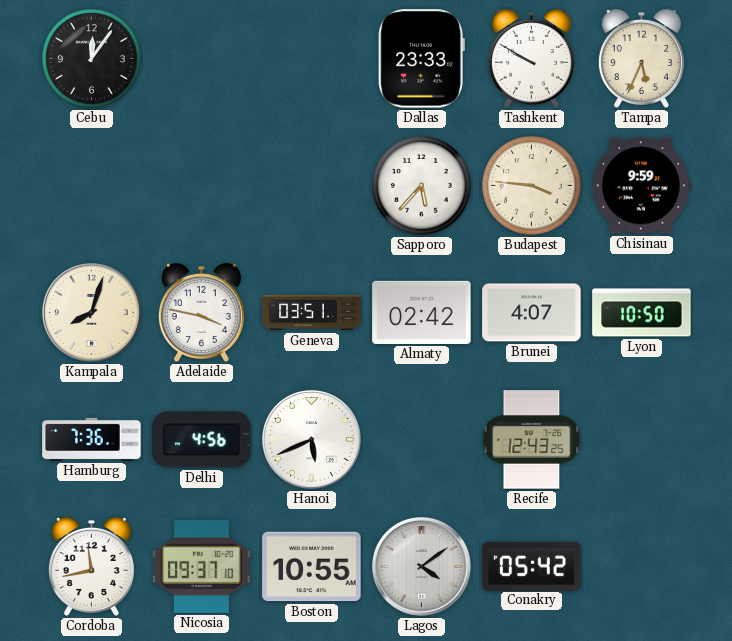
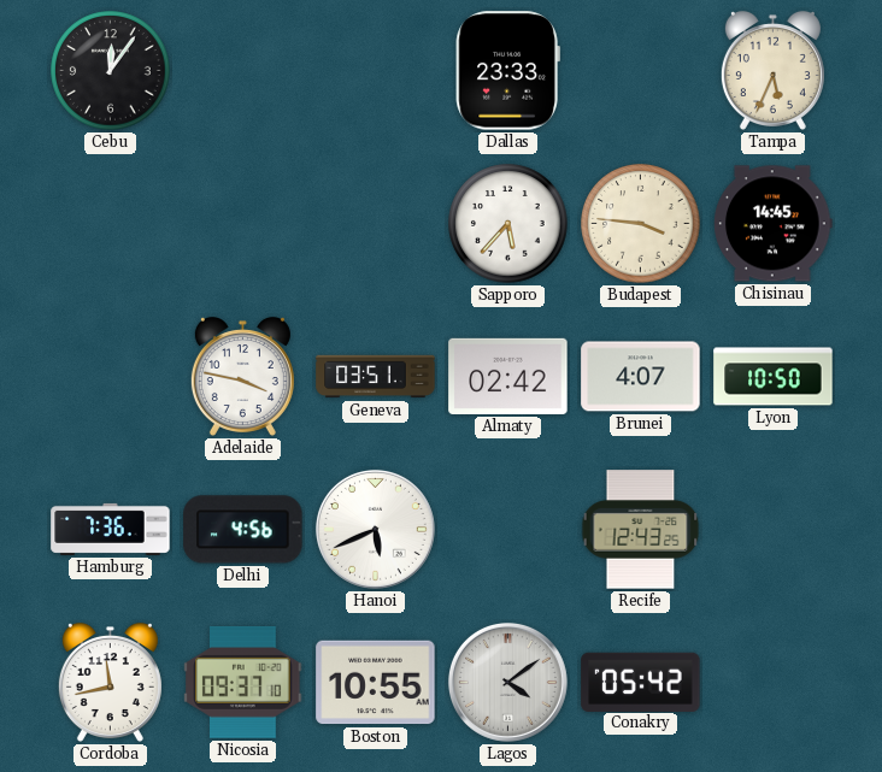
Tashkent: 9:50 -> none (531, 58)
Chisinau: 9:59 -> 14:45 (774, 224)
Kampala: 8:03 -> none (91, 312)
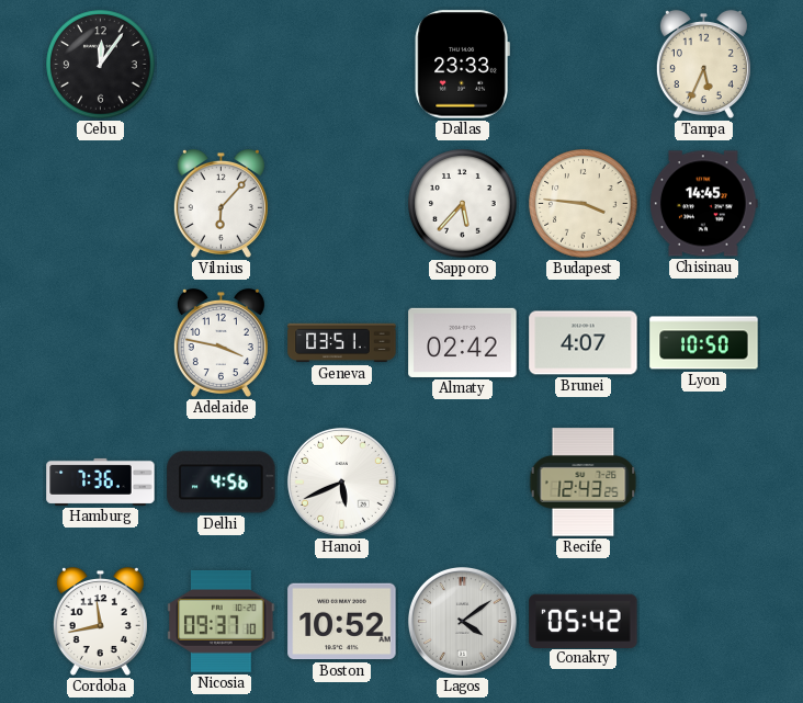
Vilnius: none -> 6:07 (220, 203)
Boston: 10:55 -> 10:52 (342, 622)
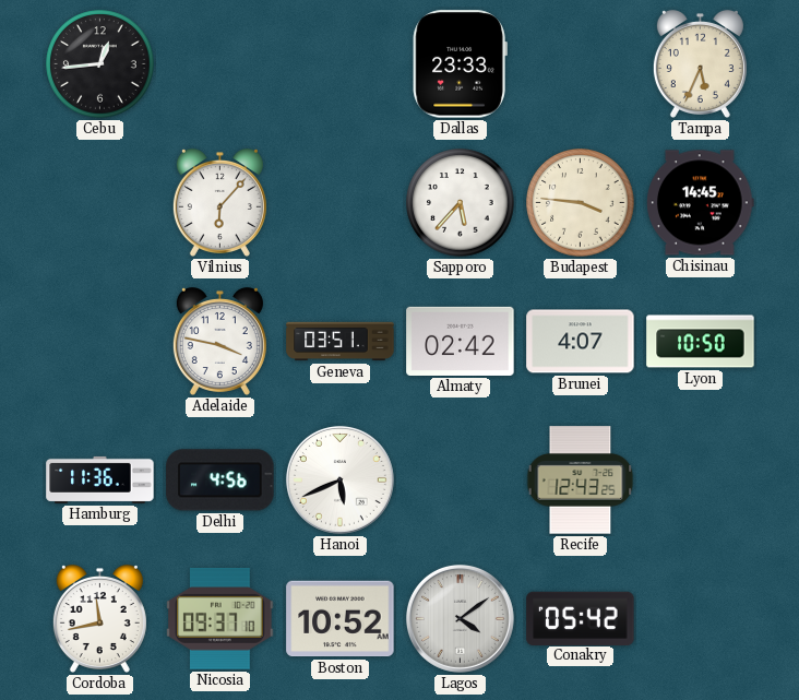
Cebu: 12:06 -> 12:44 (100, 64)
Hamburg: 7:36 -> 11:36 (100, 479)
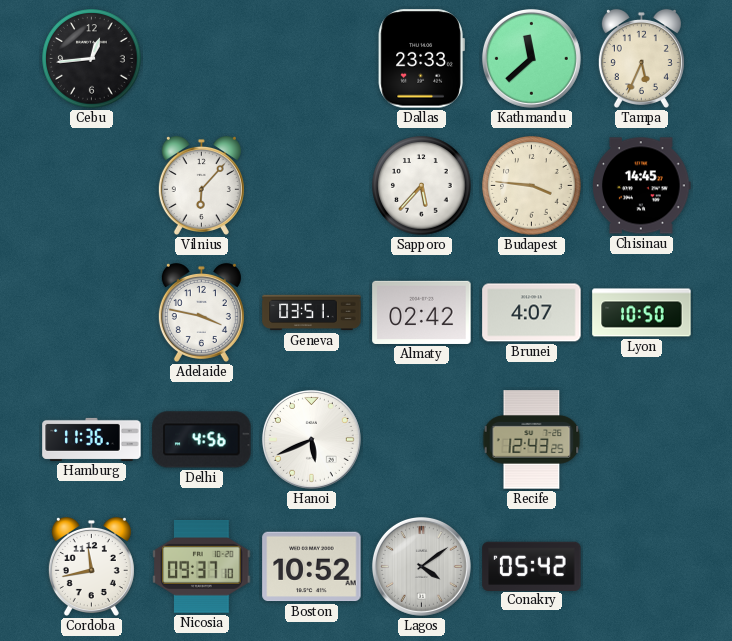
Kathmandu: none -> 11:38 (531, 58)
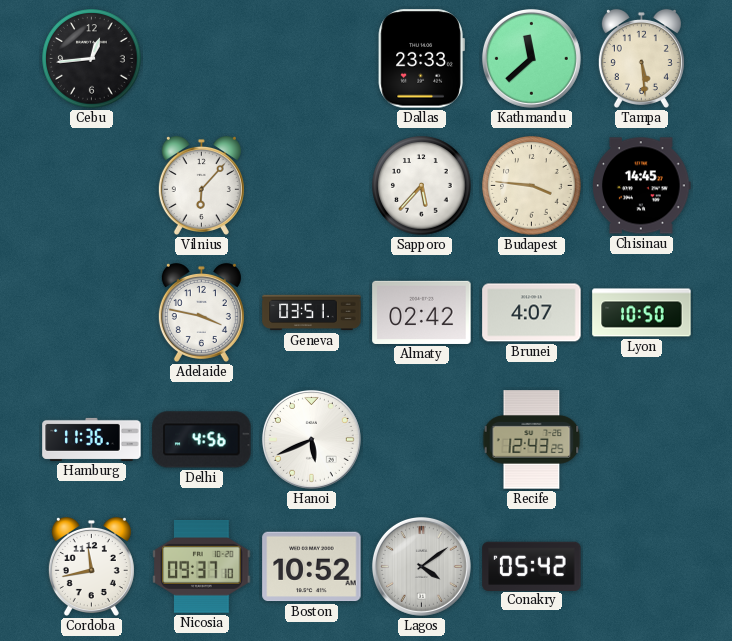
Tampa: 5:34 -> 5:29 (641, 58)
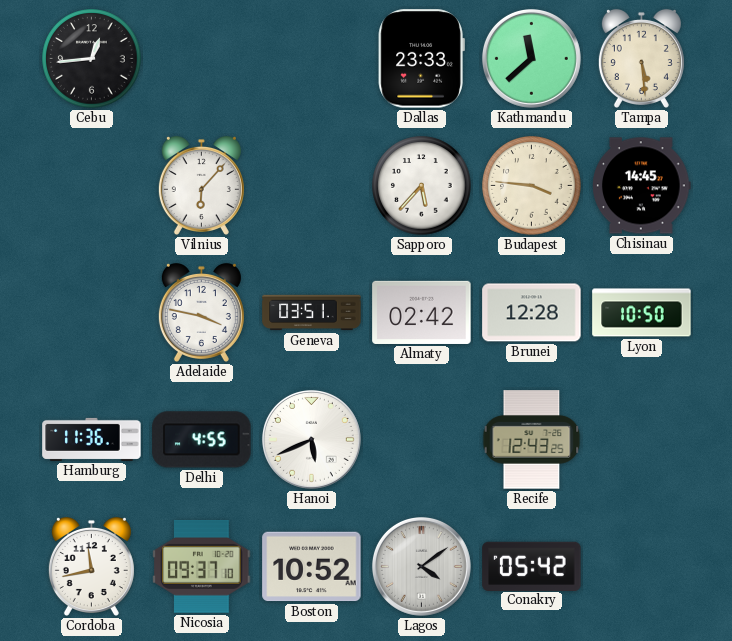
Brunei: 4:07 -> 12:28 (532, 313)
Delhi: 4:56 -> 4:55 (202, 440)
